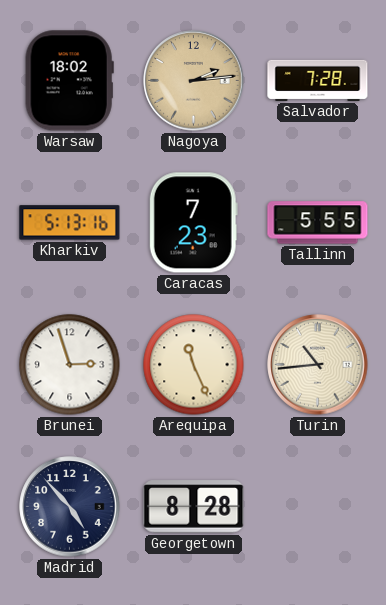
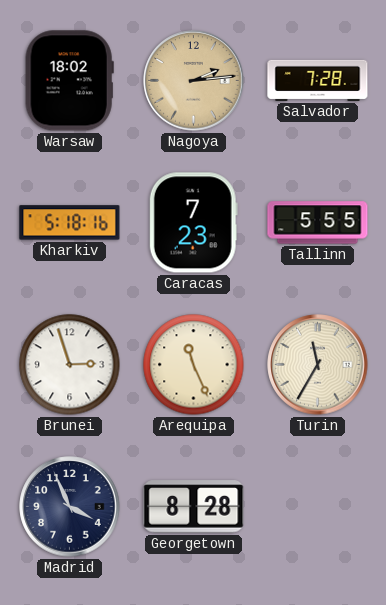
Kharkiv: 5:13 -> 5:18 (70, 223)
Turin: 10:44 -> 11:35 (318, 365)
Madrid: 4:53 -> 3:56 (70, 507)
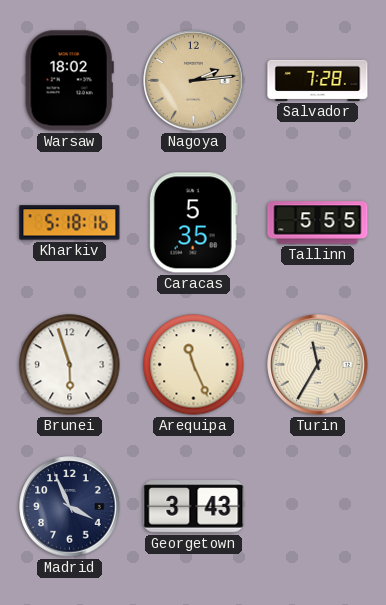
Caracas: 7:23 -> 5:35 (193, 223)
Brunei: 2:57 -> 5:57 (70, 365)
Georgetown: 8:28 -> 3:43 (194, 507)
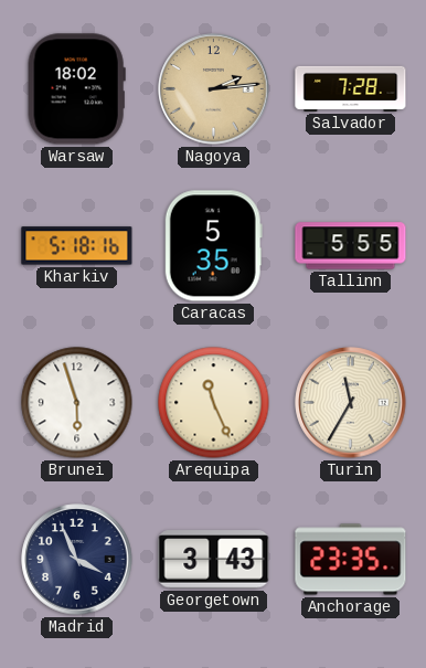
Anchorage: none -> 23:35 (351, 560)
